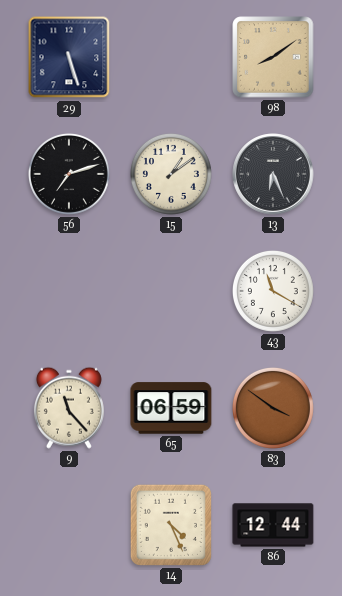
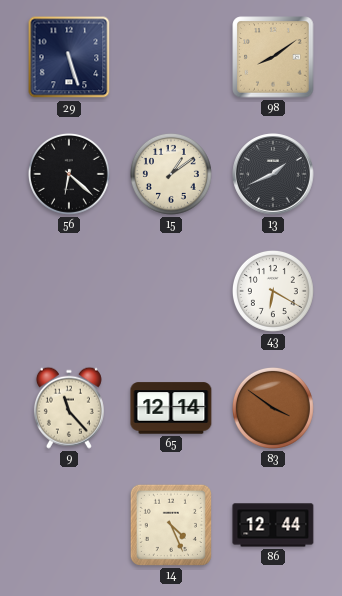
56: 7:12 -> 6:22 (69, 174)
13: 6:26 -> 1:41 (273, 174)
43: 11:20 -> 6:20 (273, 291)
65: 06:59 -> 12:14 (171, 408)
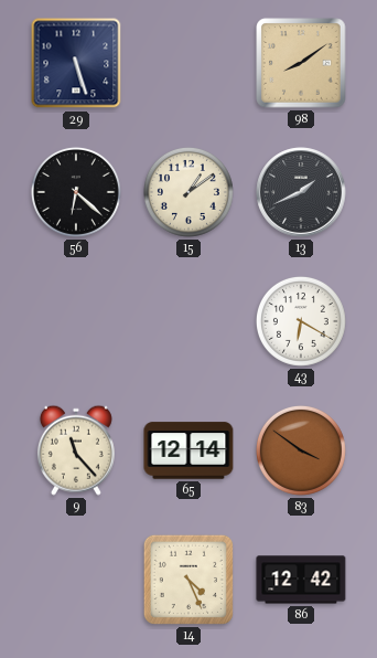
86: 12:44 -> 12:42 (301, 580)
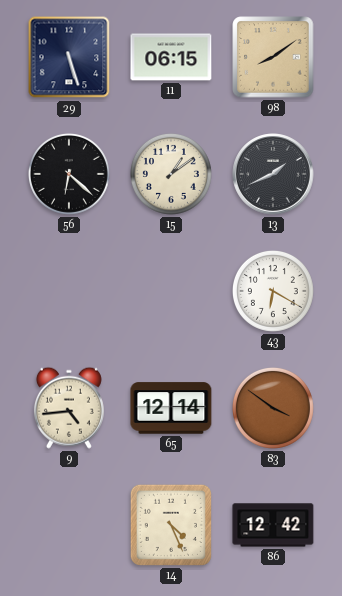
11: none -> 06:15 (171, 57)
9: 11:23 -> 4:44 (69, 408)
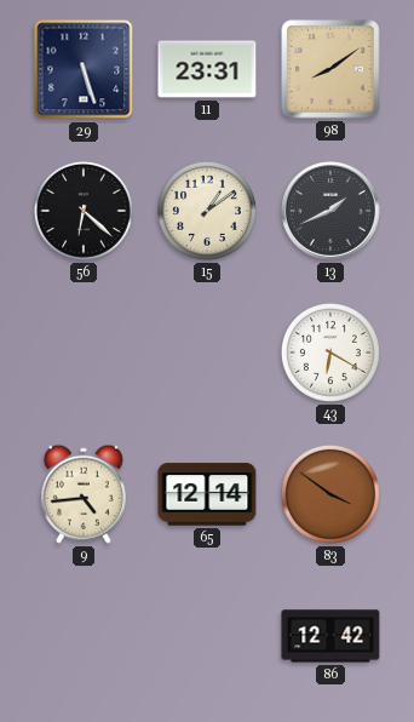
11: 06:15 -> 23:31 (207, 69)
14: 4:26 -> none (171, 525)
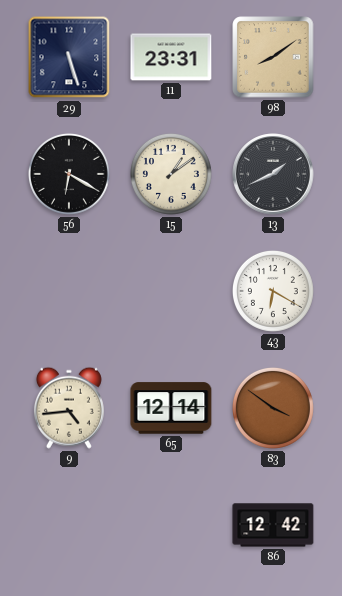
56: 6:22 -> 6:20 (69, 174)
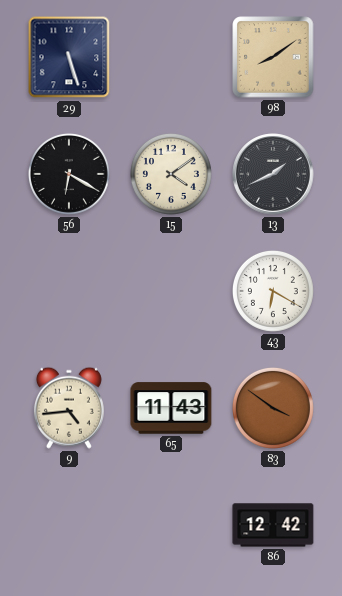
11: 23:31 -> none (171, 57)
15: 1:09 -> 4:09 (171, 174)
65: 12:14 -> 11:43 (171, 408)
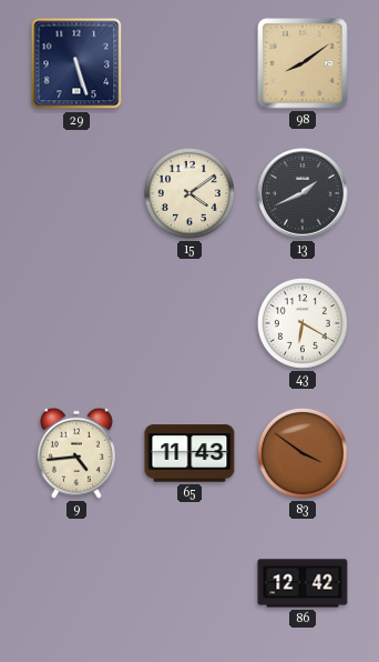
56: 6:20 -> none (69, 174)
